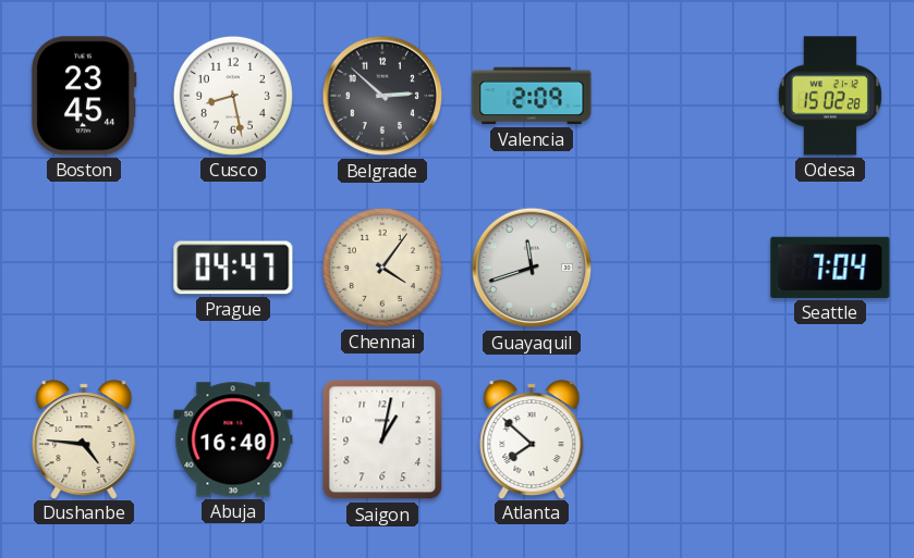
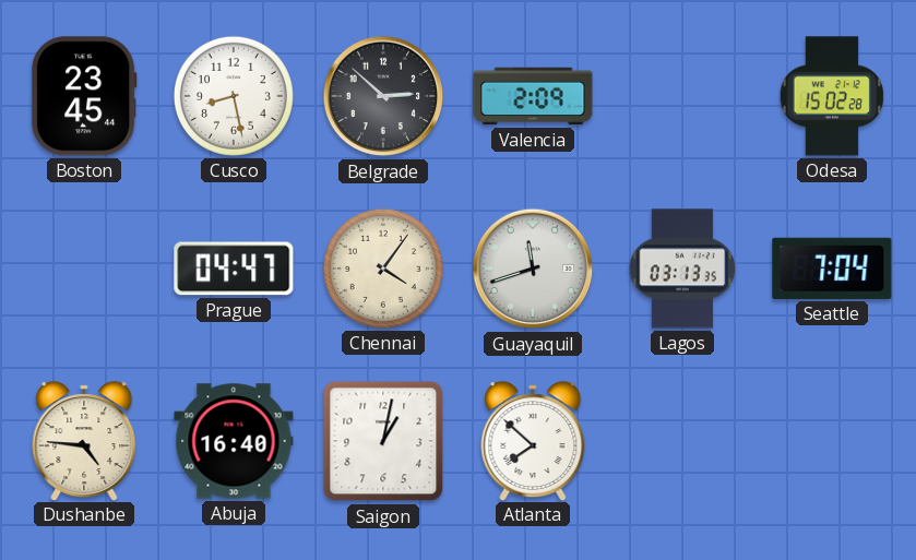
Lagos: none -> 03:13 (682, 269)
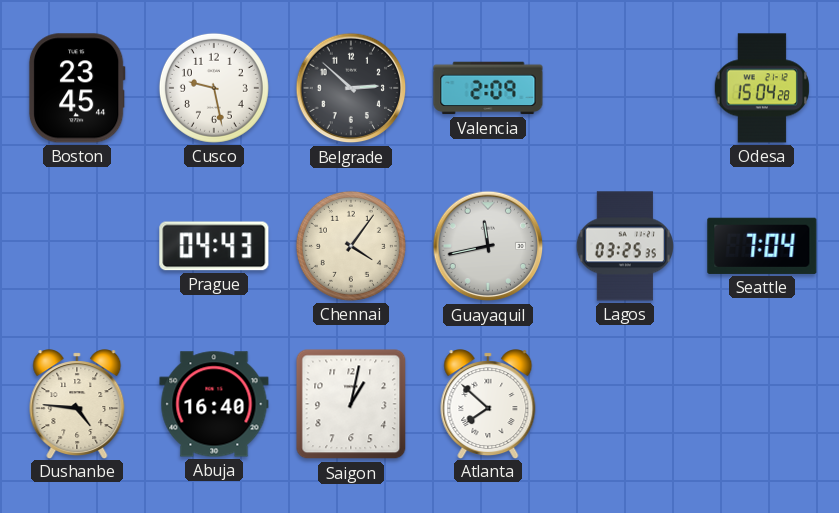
Cusco: 8:28 -> 9:28 (214, 88)
Odesa: 15:02 -> 15:04 (761, 88)
Prague: 04:47 -> 04:43 (214, 246)
Guayaquil: 11:42 -> 11:43 (488, 246)
Lagos: 03:13 -> 03:25 (625, 246)
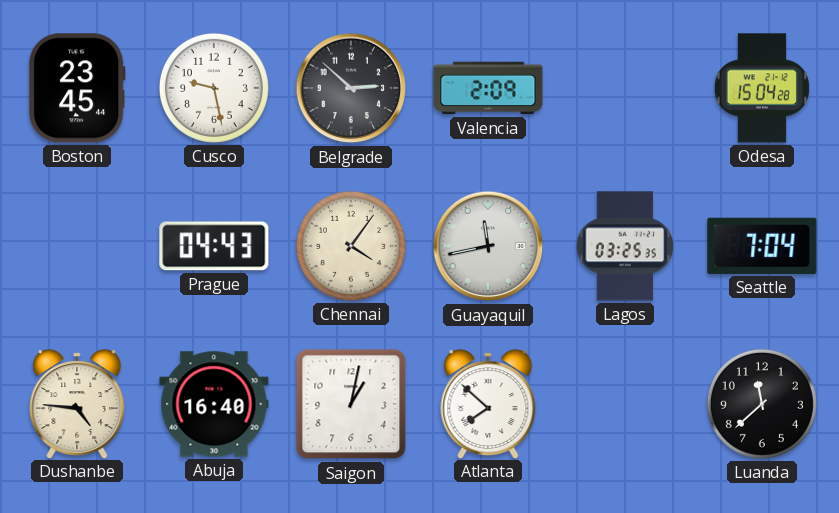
Luanda: none -> 11:38 (762, 404)
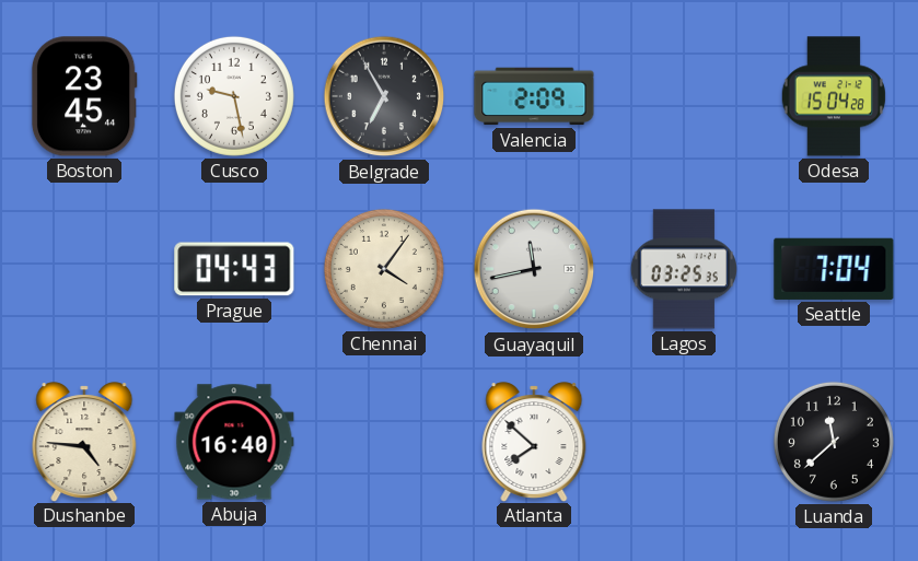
Belgrade: 2:52 -> 6:55 (384, 96)
Saigon: 1:02 -> none (351, 404)
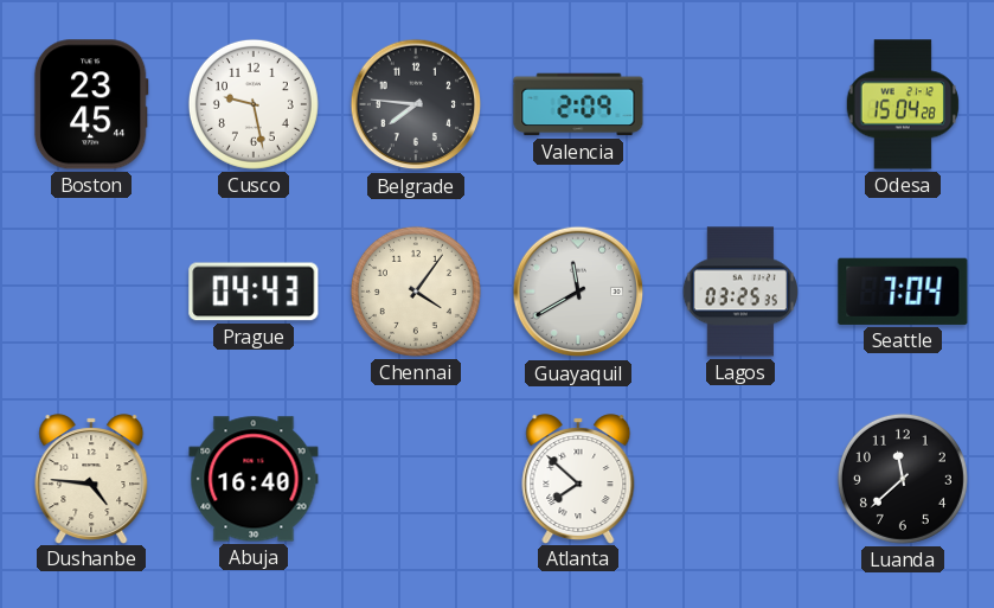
Belgrade: 6:55 -> 7:46 (416, 104)
Guayaquil: 11:43 -> 11:40 (578, 292)
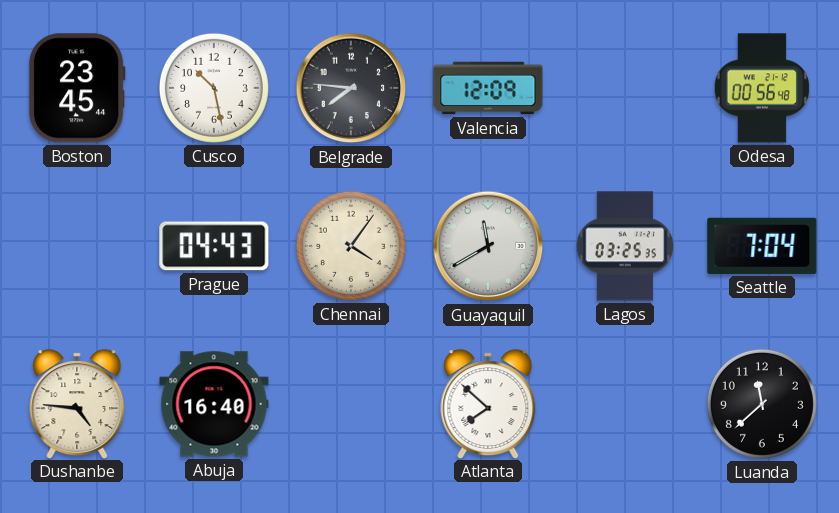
Cusco: 9:28 -> 10:28 (214, 88)
Valencia: 2:09 -> 12:09 (488, 88)
Odesa: 15:04 -> 00:56 (761, 88)
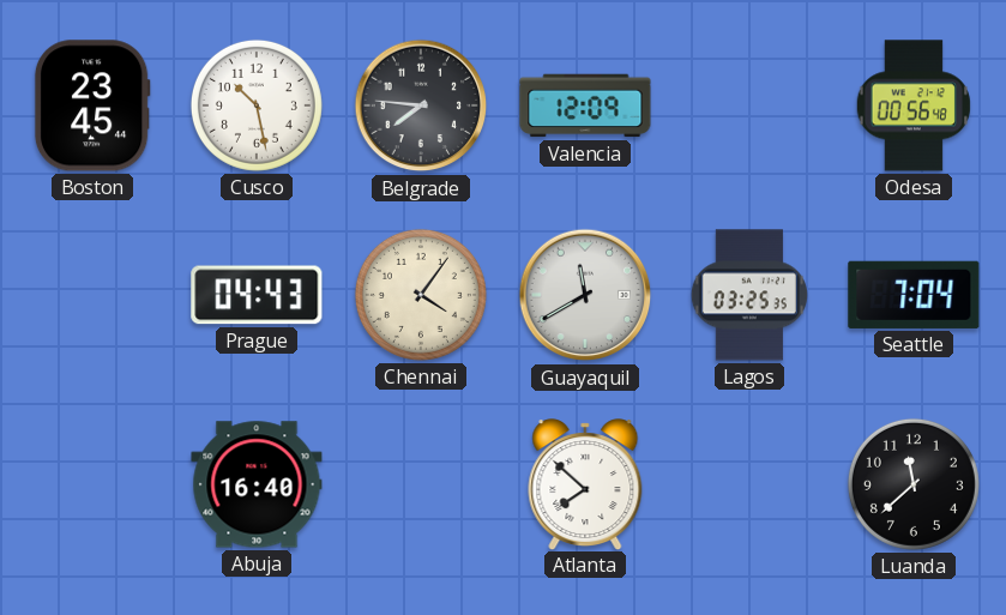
Dushanbe: 4:46 -> none (77, 404)
